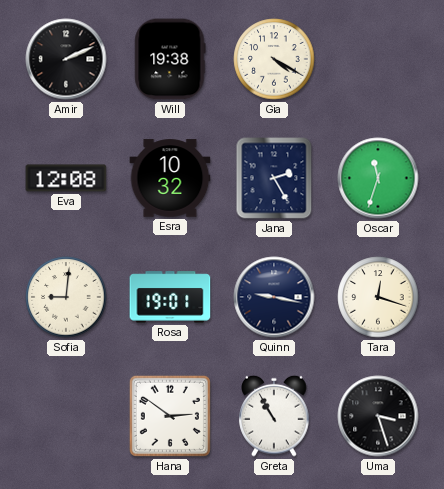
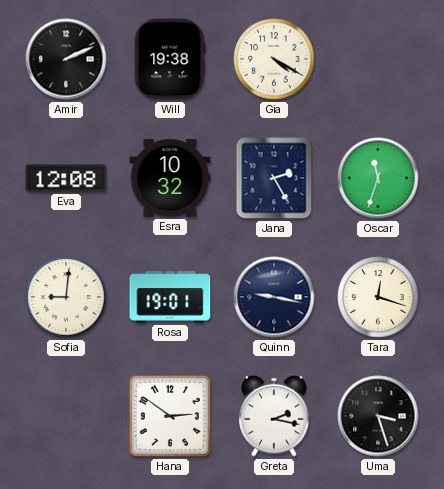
Greta: 10:55 -> 2:17 (274, 416)
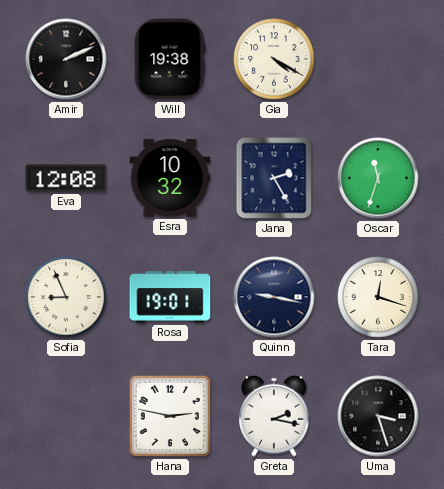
Sofia: 9:01 -> 8:56 (66, 297)
Hana: 2:51 -> 2:47 (170, 416)
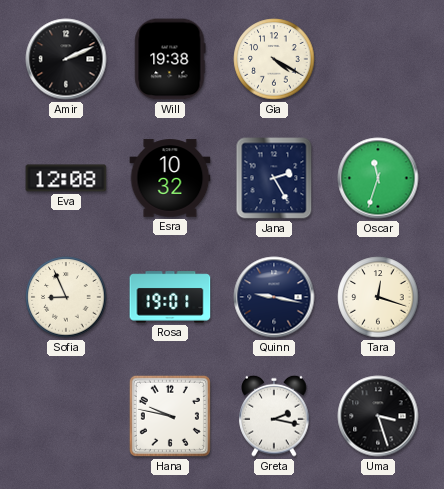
Hana: 2:47 -> 9:47 (170, 416)
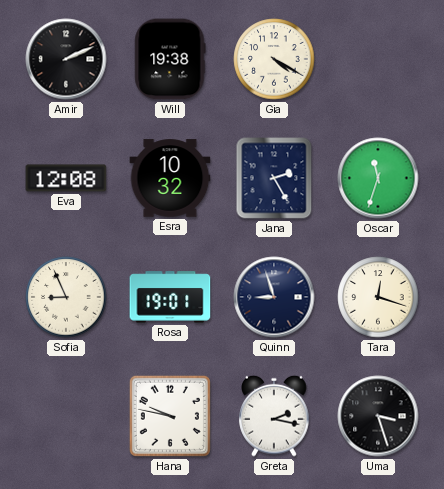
Quinn: 9:17 -> 8:57 (274, 297)
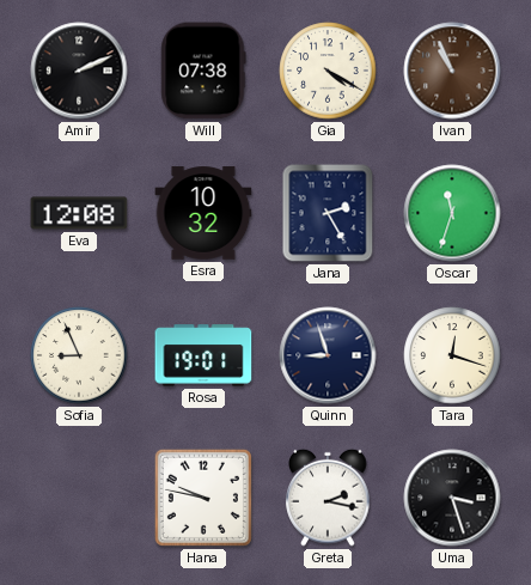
Will: 19:38 -> 07:38 (203, 71)
Ivan: none -> 10:56 (452, 71)
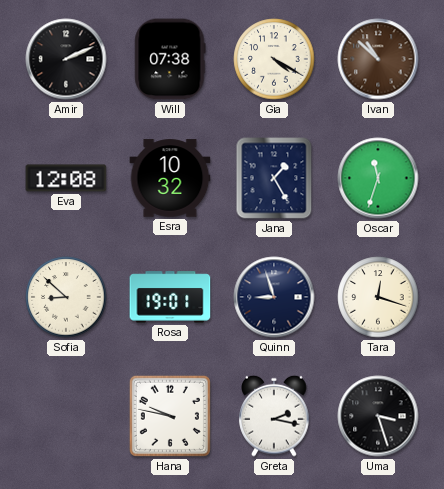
Ivan: 10:56 -> 10:52 (378, 59)
Jana: 2:25 -> 1:25 (274, 178)
Sofia: 8:56 -> 8:52 (66, 297)
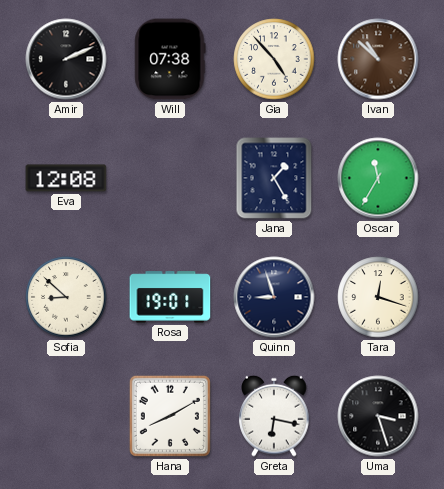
Gia: 4:20 -> 4:53 (274, 59)
Esra: 10:32 -> none (170, 178)
Oscar: 11:33 -> 11:35 (378, 178)
Hana: 9:47 -> 8:10 (170, 416)
Greta: 2:17 -> 6:17 (274, 416)
